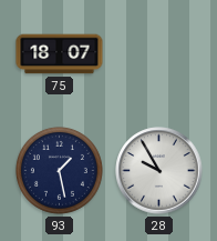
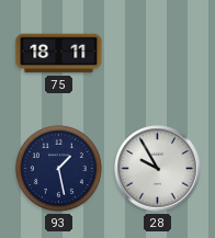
75: 18:07 -> 18:11 (59, 54)
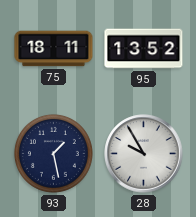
95: none -> 13:52 (144, 49)
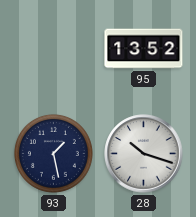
75: 18:11 -> none (54, 49)
28: 9:55 -> 10:18 (144, 154)
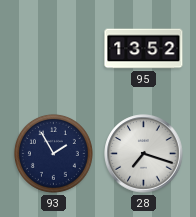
93: 1:28 -> 1:55 (53, 153)
28: 10:18 -> 7:18 (144, 154)
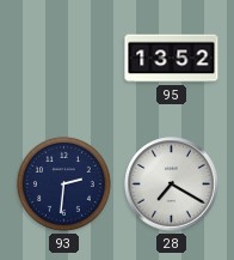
93: 1:55 -> 2:31 (63, 183)
28: 7:18 -> 7:20 (172, 185)
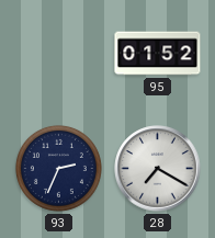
95: 13:52 -> 01:52 (158, 54)
93: 2:31 -> 2:34 (58, 168)
